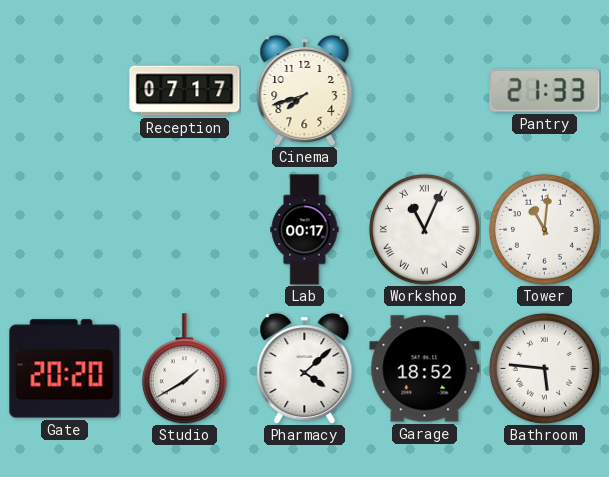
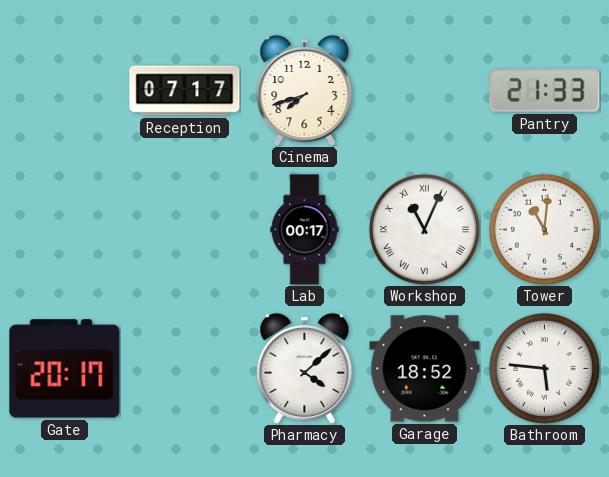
Gate: 20:20 -> 20:17 (65, 369)
Studio: 1:40 -> none (184, 369)
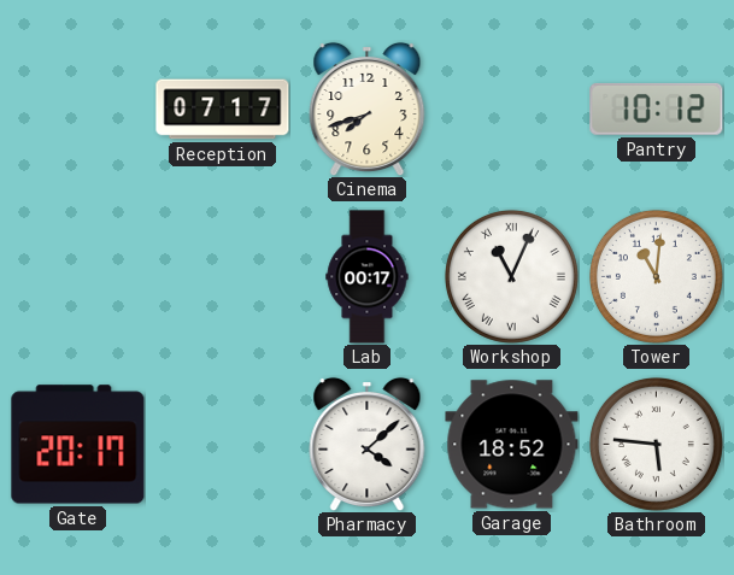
Pantry: 21:33 -> 10:12 (657, 108)
